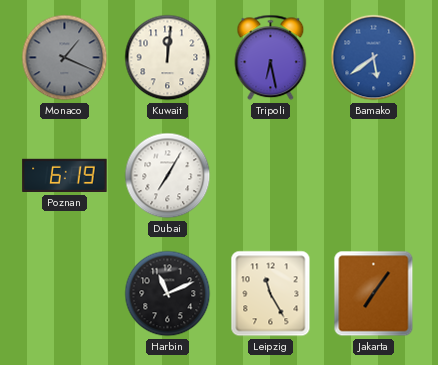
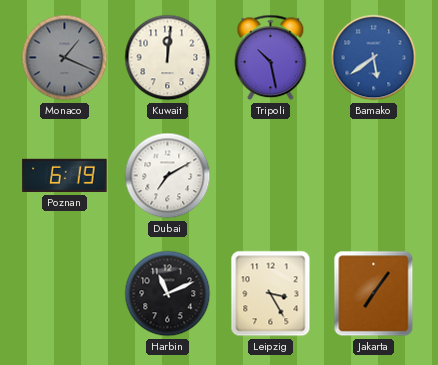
Tripoli: 6:28 -> 10:28 (271, 58)
Dubai: 7:05 -> 7:10 (168, 176)
Leipzig: 11:25 -> 3:25 (271, 294)
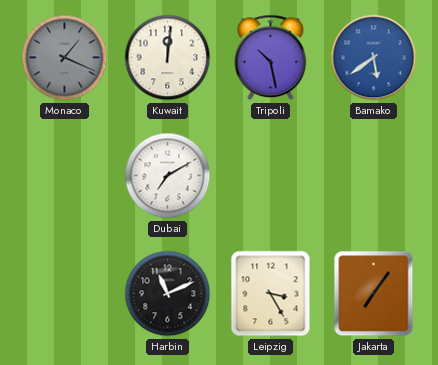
Poznan: 6:19 -> none (65, 176)
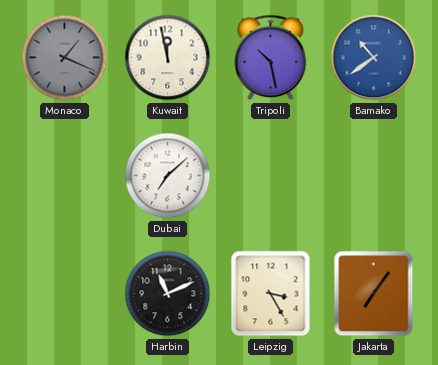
Kuwait: 12:01 -> 11:58 (168, 58)
Bamako: 5:39 -> 10:39 (374, 58)
Dubai: 7:10 -> 7:08 (168, 176)
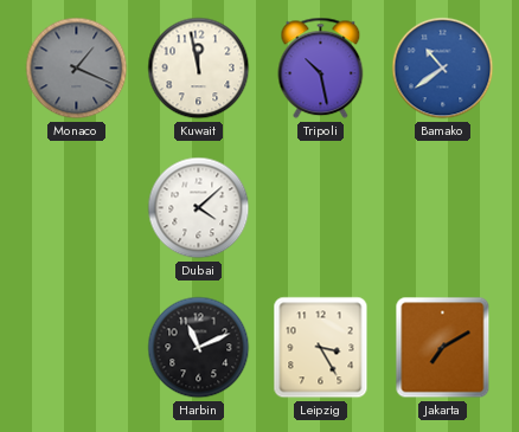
Dubai: 7:08 -> 4:08 (199, 208)
Jakarta: 7:06 -> 7:10 (443, 348)
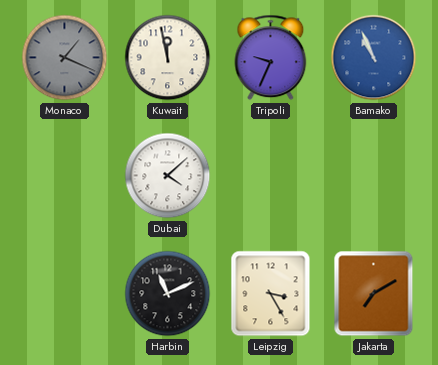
Tripoli: 10:28 -> 9:34 (271, 58)
Bamako: 10:39 -> 10:56 (374, 58)
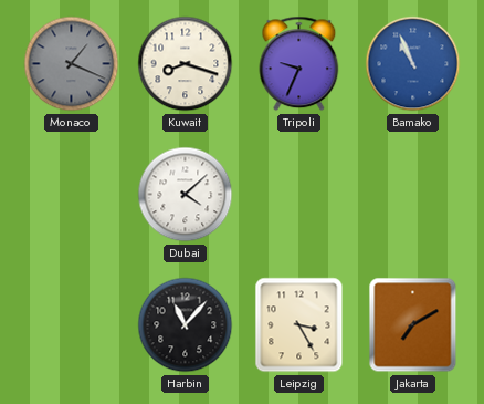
Kuwait: 11:58 -> 8:18 (186, 64)
Harbin: 11:11 -> 11:07 (186, 325)
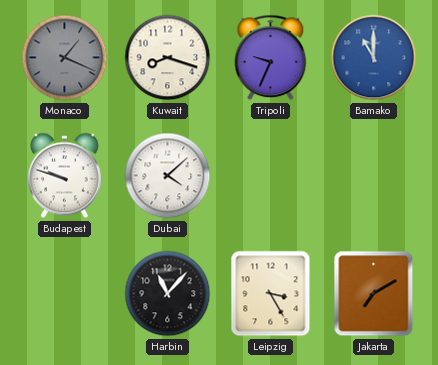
Bamako: 10:56 -> 11:00 (374, 58)
Budapest: none -> 9:48 (65, 176)
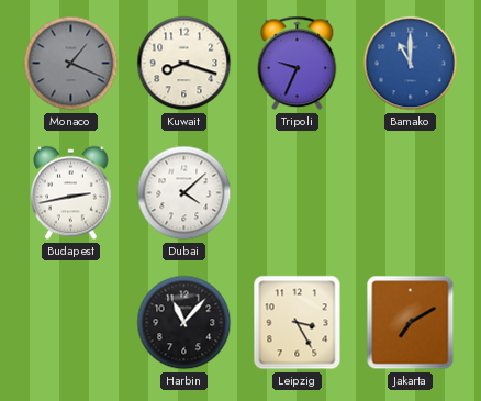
Budapest: 9:48 -> 2:43 (71, 193)
